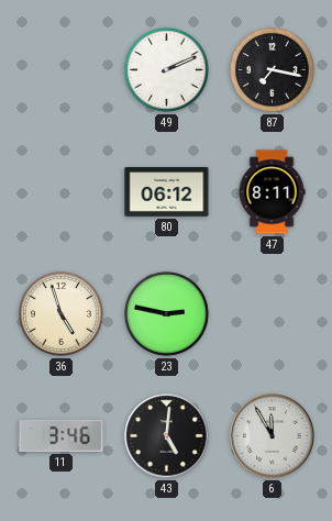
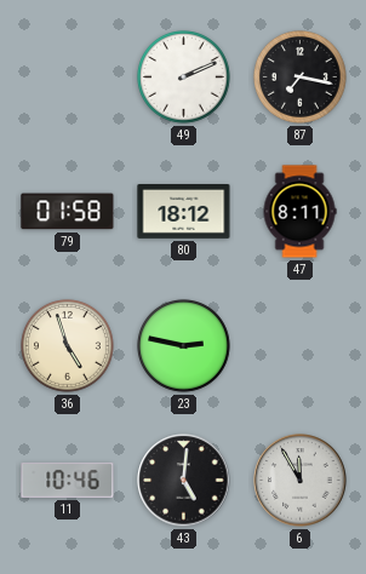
79: none -> 01:58 (68, 212)
80: 06:12 -> 18:12 (184, 212)
11: 3:46 -> 10:46 (68, 480)
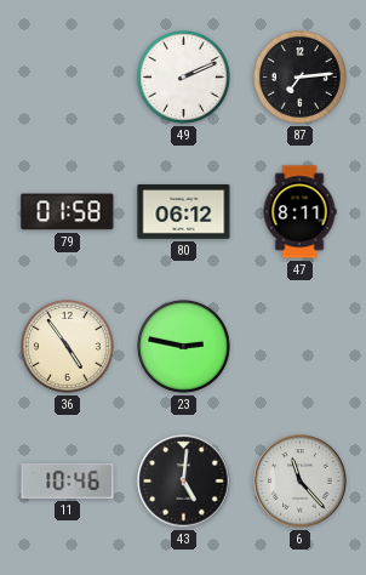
87: 7:17 -> 7:14 (301, 78)
80: 18:12 -> 06:12 (184, 212)
36: 4:57 -> 4:54 (68, 347)
6: 11:55 -> 11:23 (301, 482)
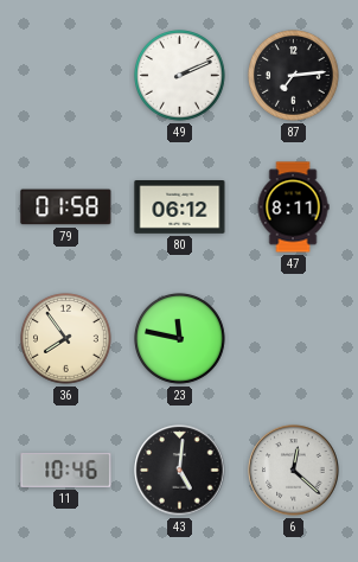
36: 4:54 -> 7:54 (66, 339)
23: 2:47 -> 11:47 (180, 339)
6: 11:23 -> 12:22 (294, 471)
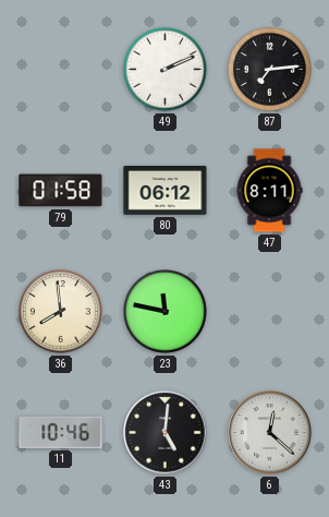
36: 7:54 -> 7:59 (61, 312)
